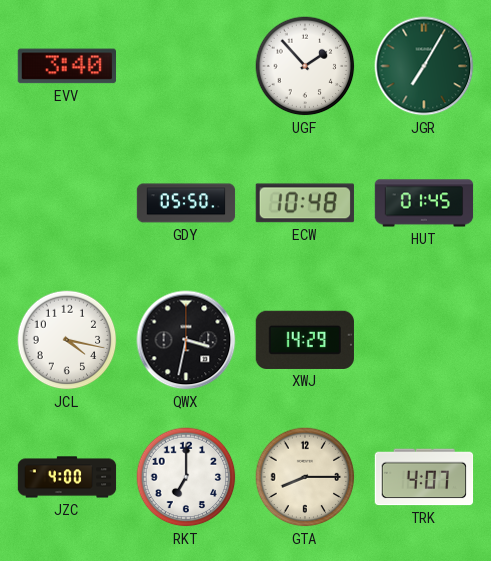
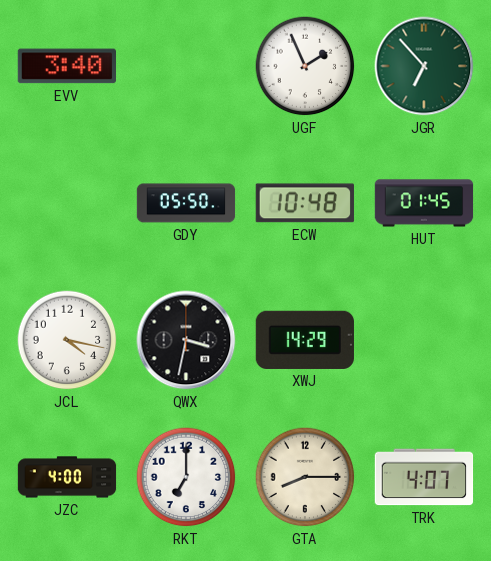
UGF: 1:53 -> 1:56 (305, 66)
JGR: 7:05 -> 6:53 (424, 66)
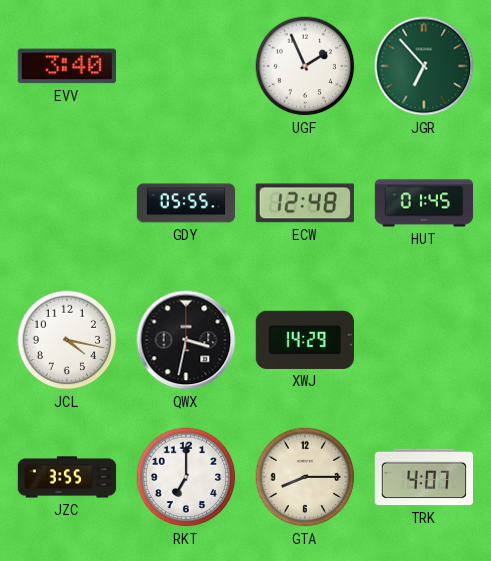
GDY: 05:50 -> 05:55 (186, 203)
ECW: 10:48 -> 12:48 (305, 203)
JZC: 4:00 -> 3:55 (67, 477)
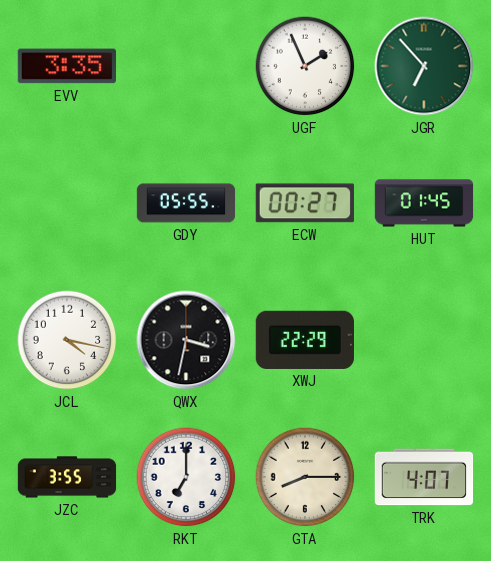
EVV: 3:40 -> 3:35 (66, 66)
ECW: 12:48 -> 00:27 (305, 203)
XWJ: 14:29 -> 22:29 (305, 340)
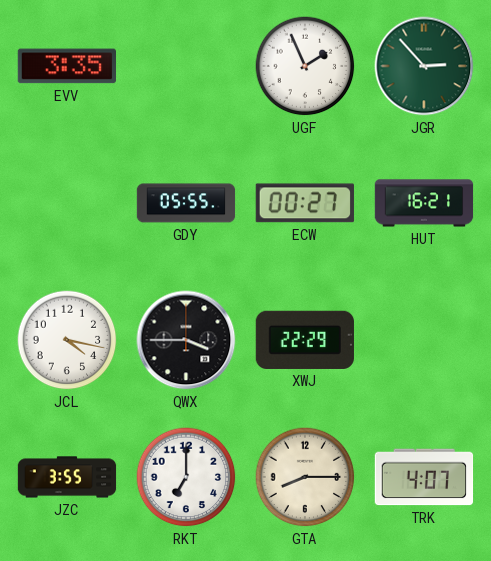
JGR: 6:53 -> 2:53 (424, 66)
HUT: 01:45 -> 16:21 (424, 203)
QWX: 3:32 -> 3:45 (186, 340)
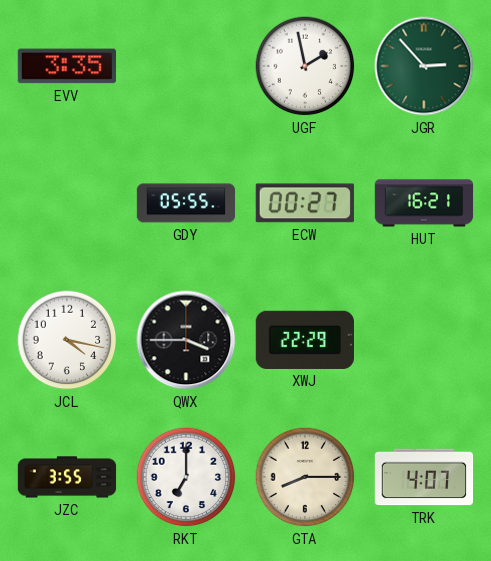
UGF: 1:56 -> 1:58 (305, 66)
